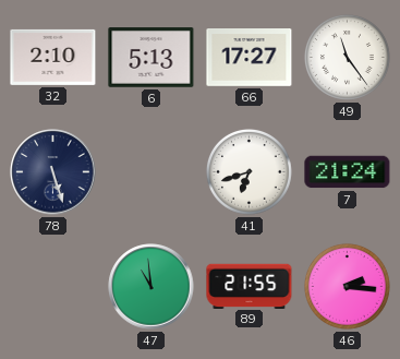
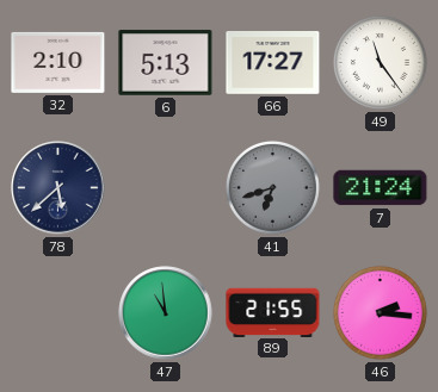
78: 5:27 -> 5:38 (58, 188)
41 dial: white -> grey (272, 187)
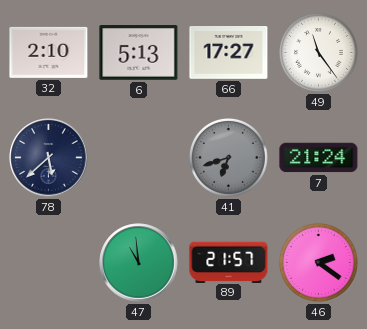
89: 21:55 -> 21:57 (229, 262)
46: 2:16 -> 2:21 (318, 262)
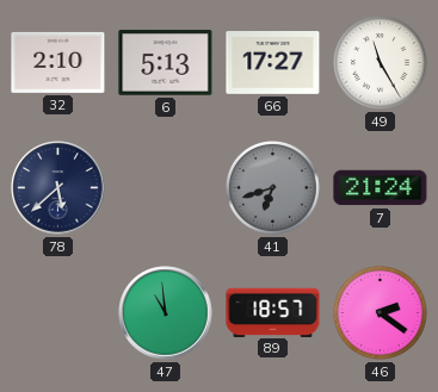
49: 11:24 -> 11:25 (380, 62)
89: 21:57 -> 18:57 (273, 312)
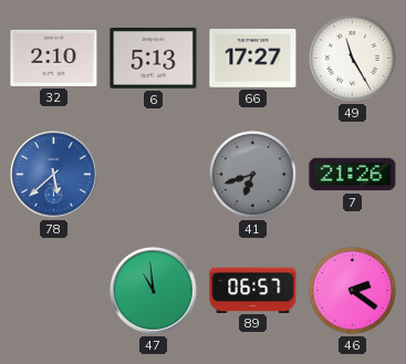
78 dial: navy -> blue (54, 175)
7: 21:24 -> 21:26 (353, 175)
89: 18:57 -> 06:57 (253, 290)
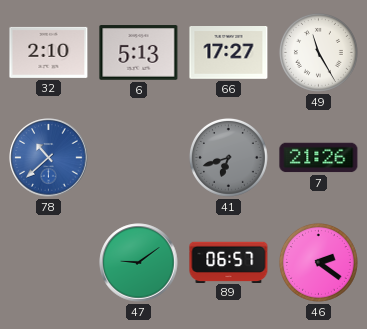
78: 5:38 -> 10:38 (49, 158)
47: 10:59 -> 9:09 (139, 263)
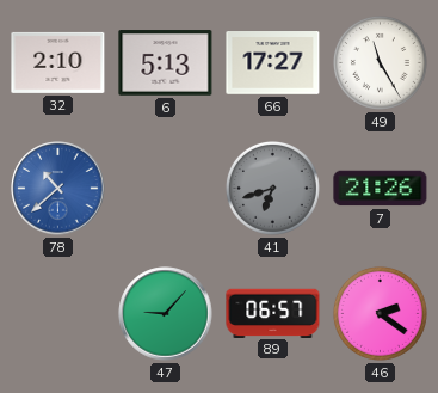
47: 9:09 -> 9:07 (166, 314)
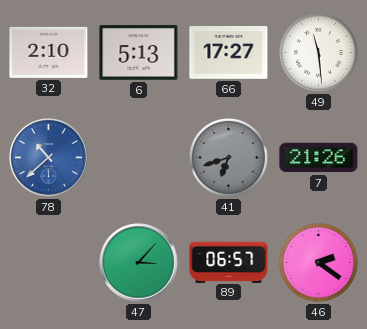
49: 11:25 -> 11:29 (318, 52)
47: 9:07 -> 3:07 (139, 263)
